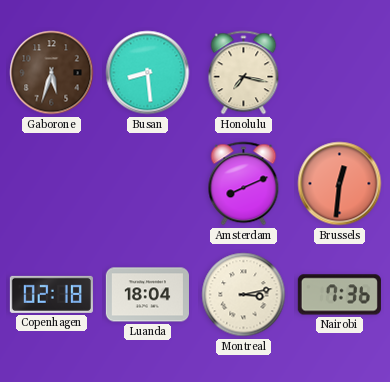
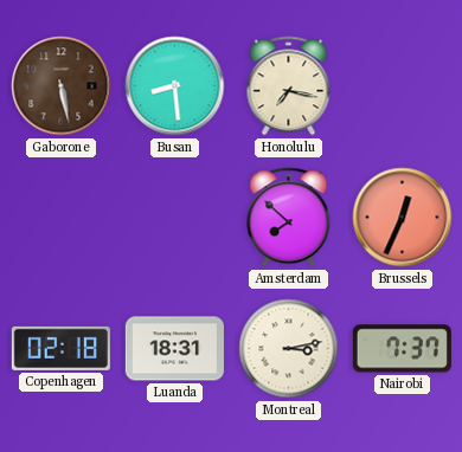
Gaborone: 5:33 -> 5:28 (62, 86)
Amsterdam: 8:11 -> 7:52 (289, 218)
Brussels: 12:31 -> 12:34 (403, 218)
Luanda: 18:04 -> 18:31 (174, 349)
Nairobi: 7:36 -> 7:37 (402, 349)
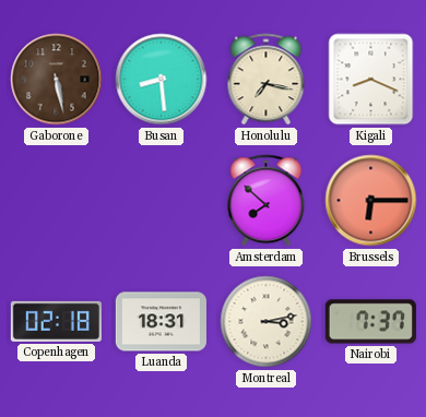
Kigali: none -> 8:19 (371, 80)
Brussels: 12:34 -> 6:15 (371, 201)
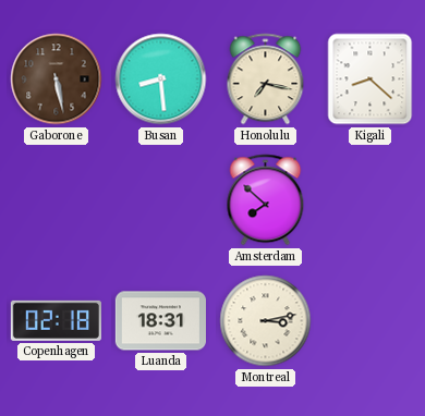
Kigali: 8:19 -> 8:22 (371, 79)
Brussels: 6:15 -> none (371, 201)
Nairobi: 7:37 -> none (370, 322)
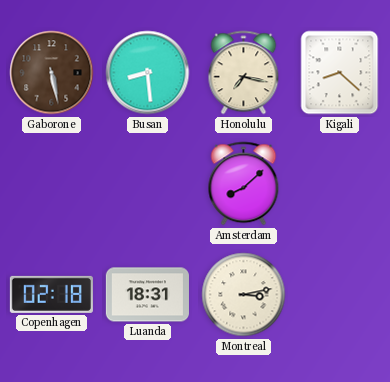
Amsterdam: 7:52 -> 8:08 (244, 184)
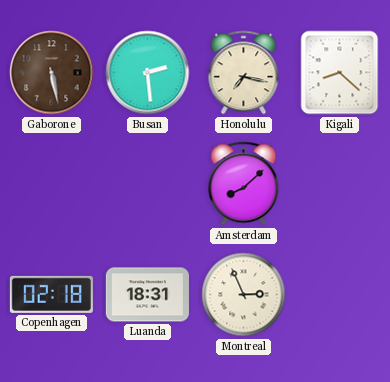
Busan: 8:29 -> 2:29 (148, 73)
Montreal: 3:13 -> 2:56 (244, 295)
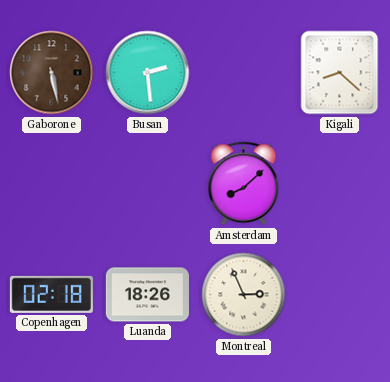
Honolulu: 7:17 -> none (244, 73)
Luanda: 18:31 -> 18:26 (147, 295)
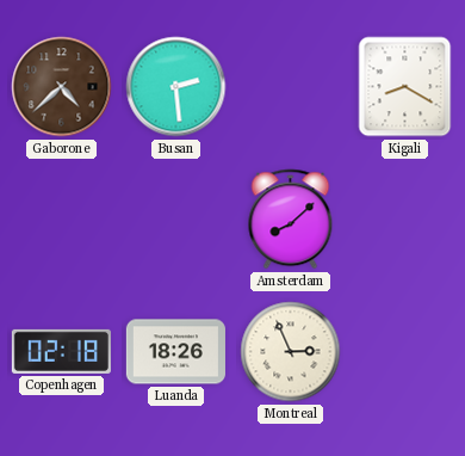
Gaborone: 5:28 -> 4:38 (62, 87)
Kigali: 8:22 -> 8:20 (405, 87)
